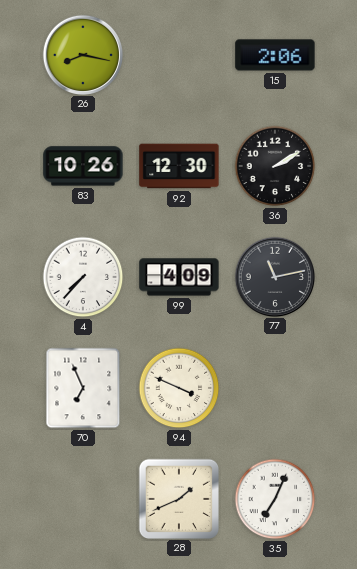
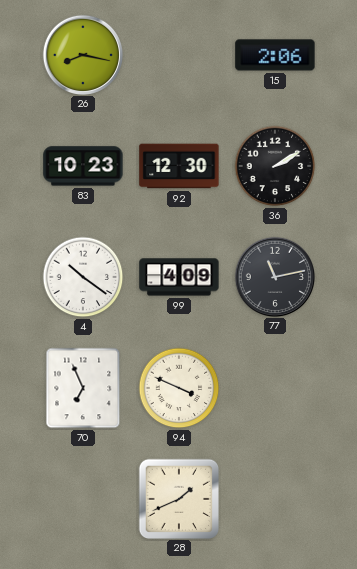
83: 10:26 -> 10:23 (83, 166)
4: 7:37 -> 10:21 (83, 277)
35: 7:04 -> none (275, 499)
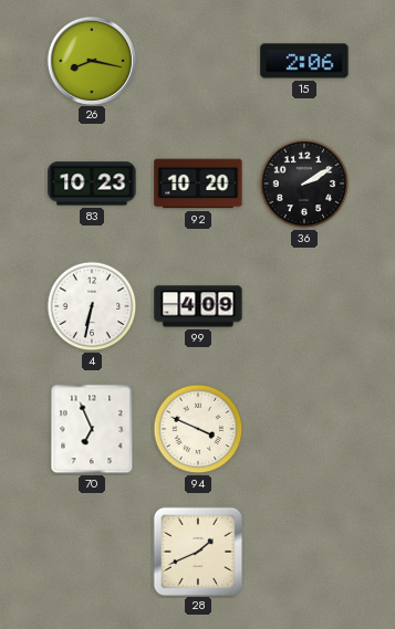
92: 12:30 -> 10:20 (198, 184)
4: 10:21 -> 6:32 (92, 306)
77: 11:13 -> none (274, 276)
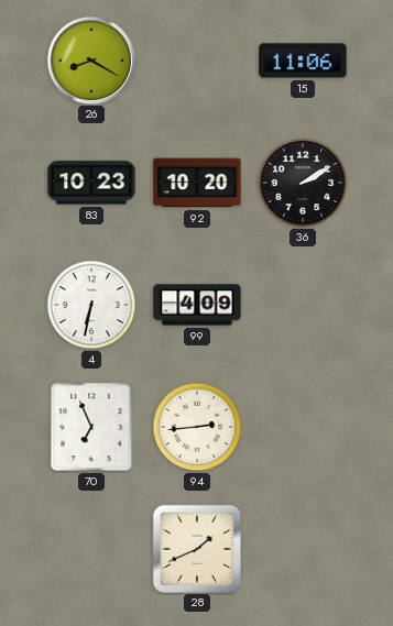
26: 8:17 -> 8:20 (90, 59)
15: 2:06 -> 11:06 (303, 61)
94: 3:49 -> 2:44 (197, 427)
